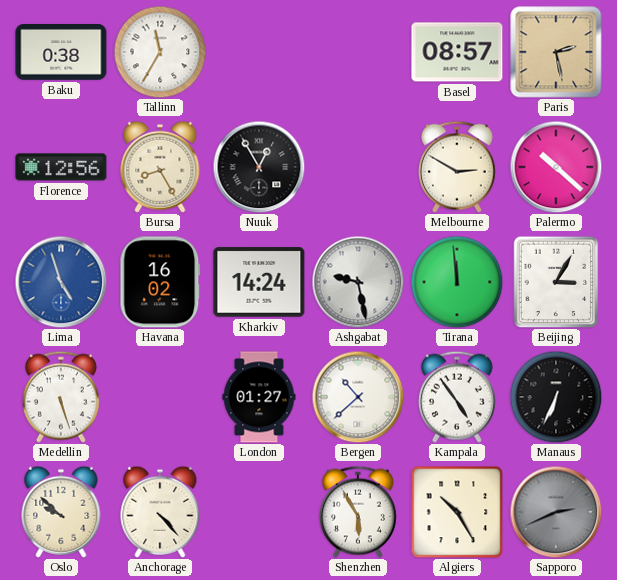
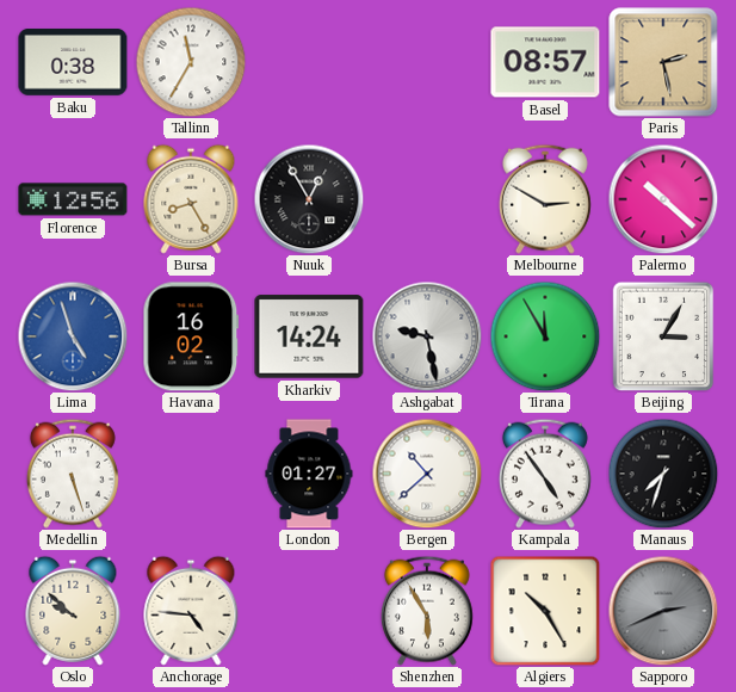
Tirana: 11:59 -> 11:55 (545, 336)
Manaus: 6:34 -> 7:33 (663, 474)
Anchorage: 4:23 -> 4:46 (191, 611)
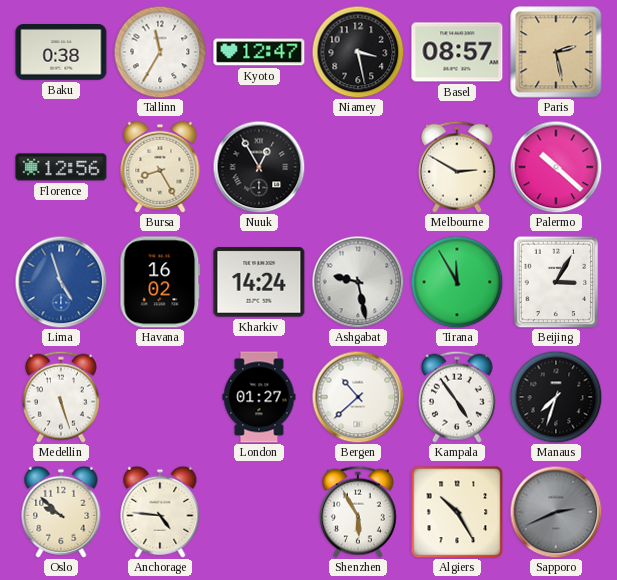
Kyoto: none -> 12:47 (259, 52)
Niamey: none -> 3:28 (358, 52)
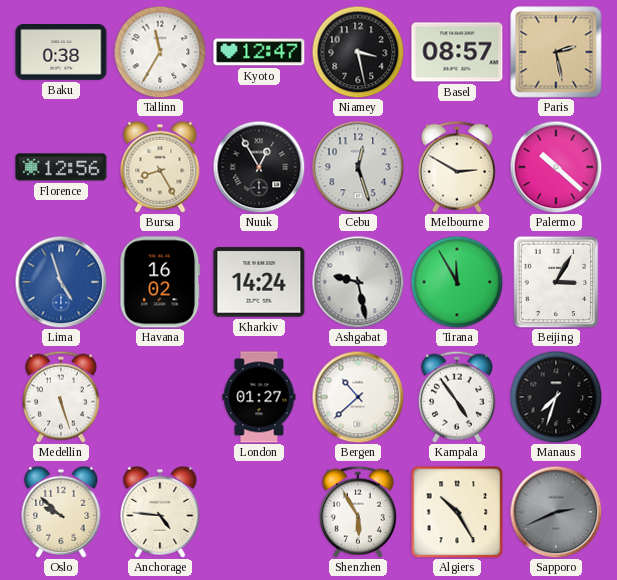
Cebu: none -> 12:27 (358, 167)
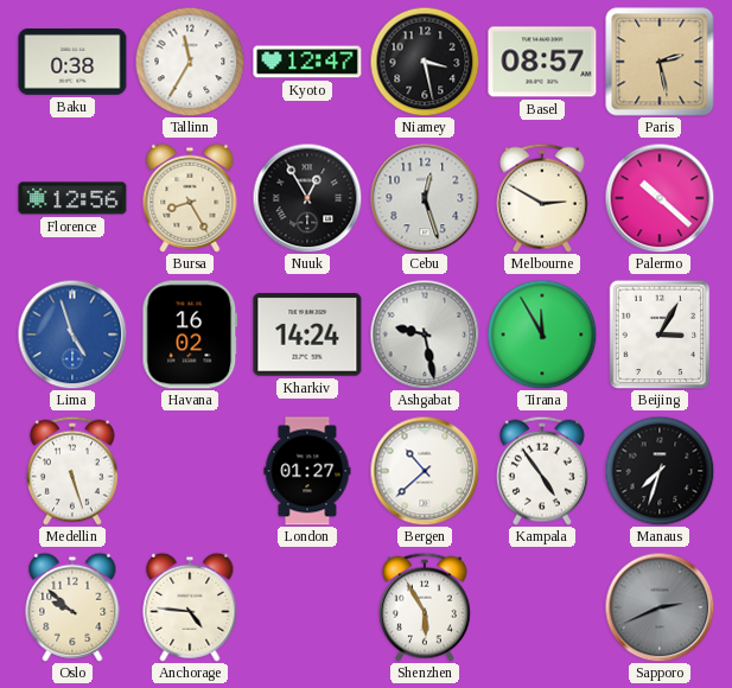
Algiers: 10:25 -> none (457, 512)
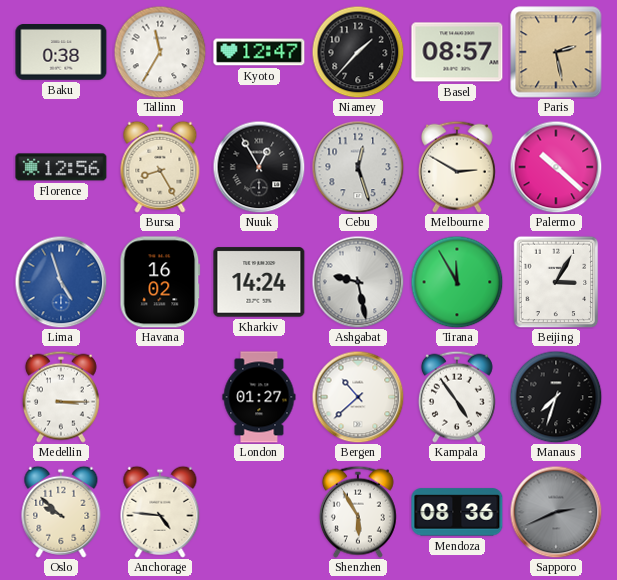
Niamey: 3:28 -> 1:37 (358, 52)
Medellin: 5:27 -> 3:15 (61, 397)
Mendoza: none -> 08:36 (457, 512)
